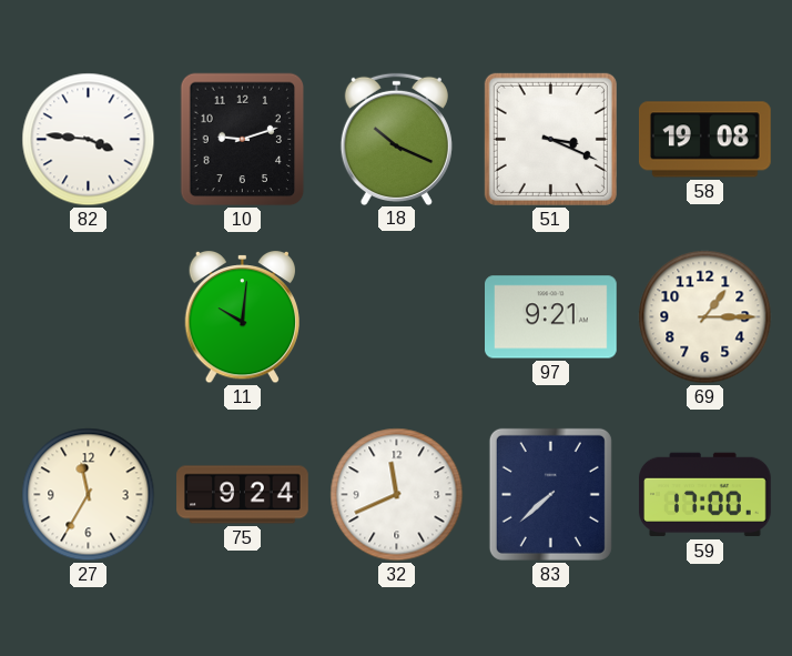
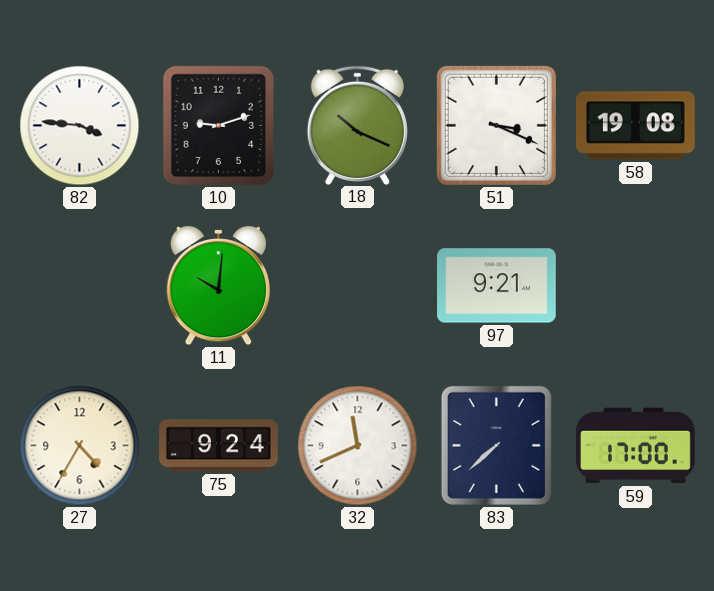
69: 1:15 -> none (705, 317)
27: 11:35 -> 4:35 (80, 446)
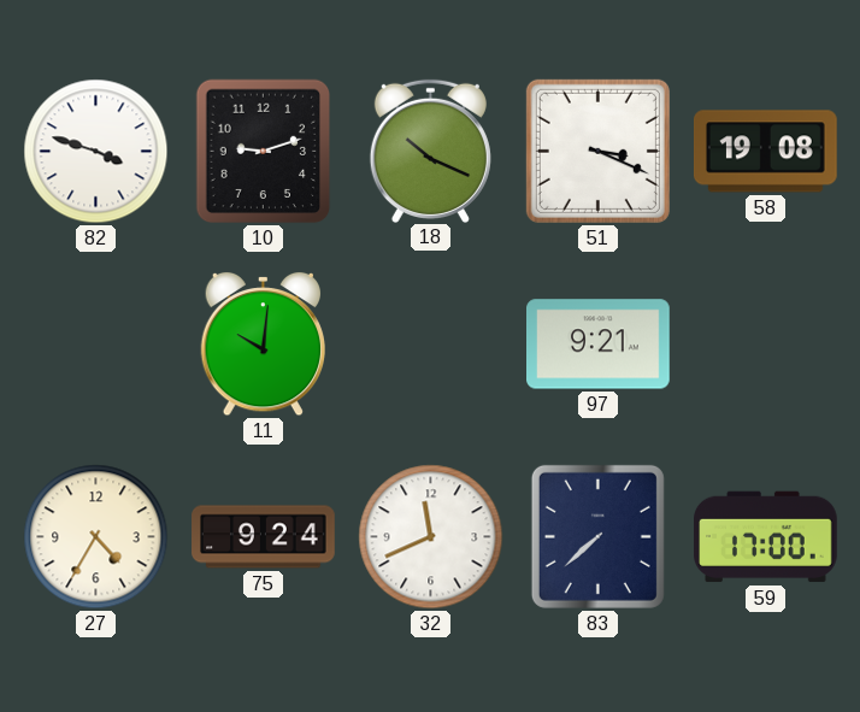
82: 3:46 -> 3:48 (96, 152)
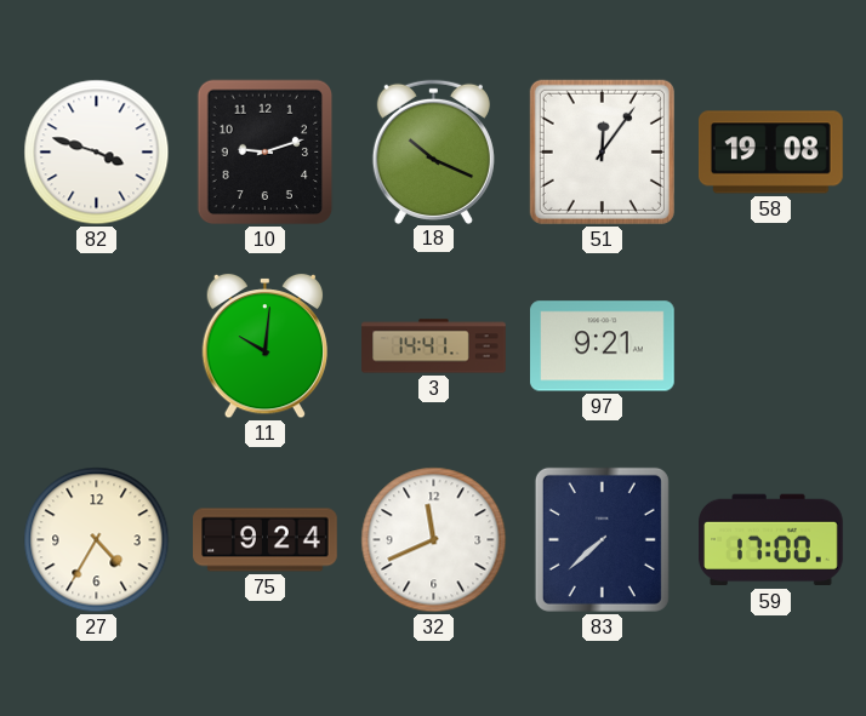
51: 3:19 -> 12:06 (602, 151)
3: none -> 14:41 (434, 346)
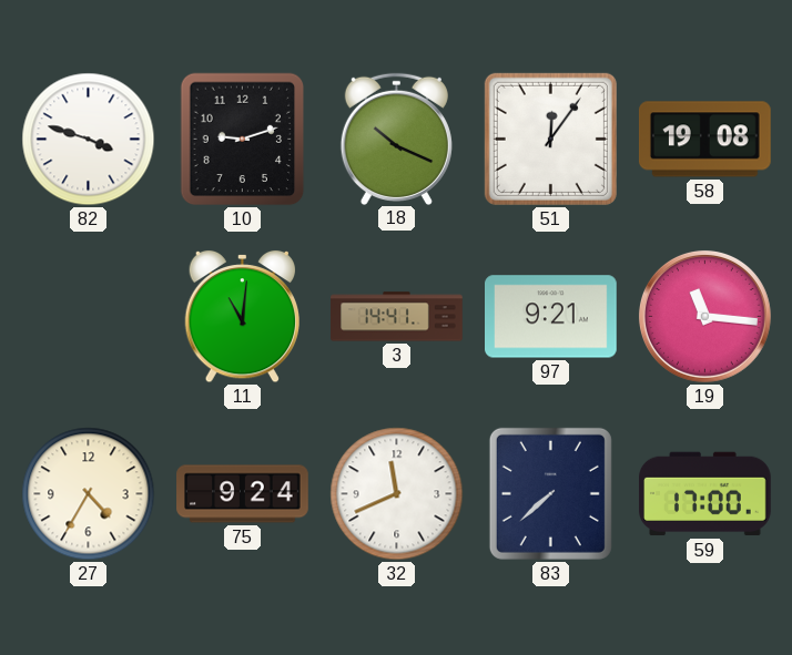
11: 10:01 -> 11:01 (242, 317)
19: none -> 11:16 (704, 316)
